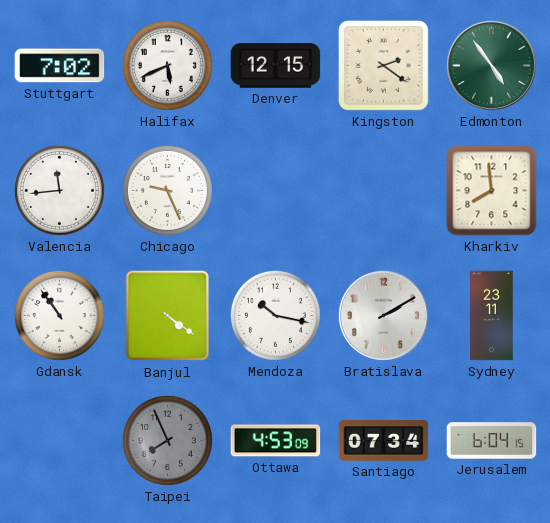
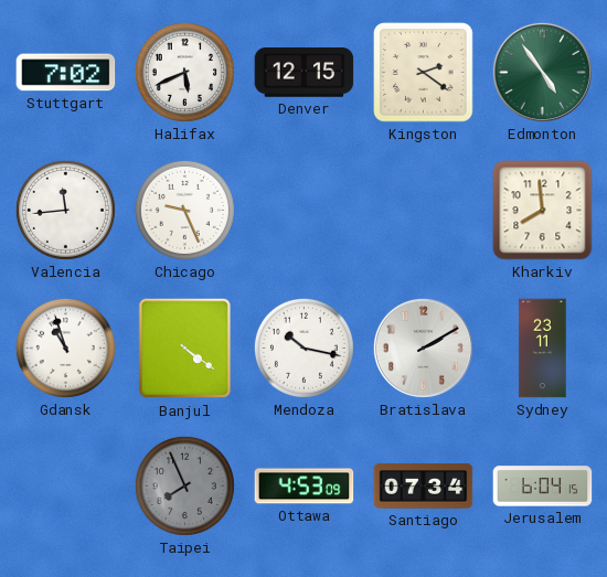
Gdansk: 10:54 -> 10:57 (65, 348)
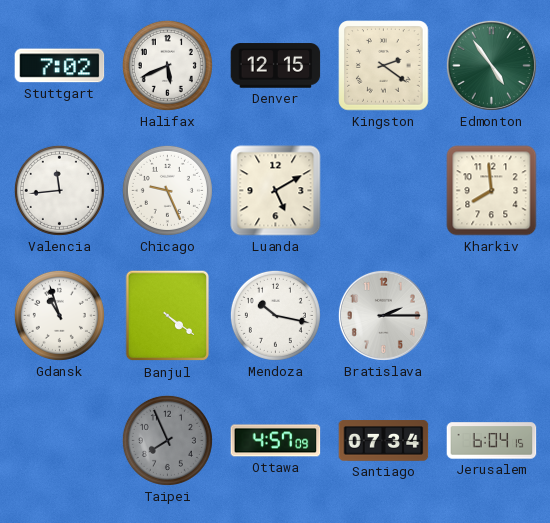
Luanda: none -> 5:10 (276, 191)
Bratislava: 2:10 -> 2:15 (383, 315)
Sydney: 23:11 -> none (543, 349)
Ottawa: 4:53 -> 4:57 (276, 441)
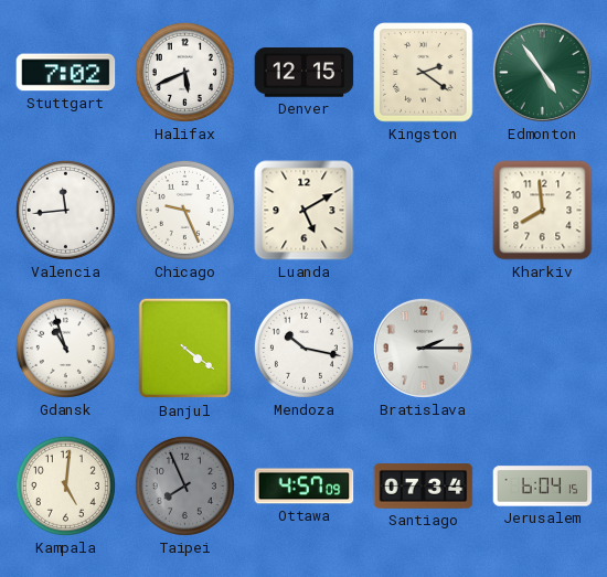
Kampala: none -> 5:01 (65, 485)
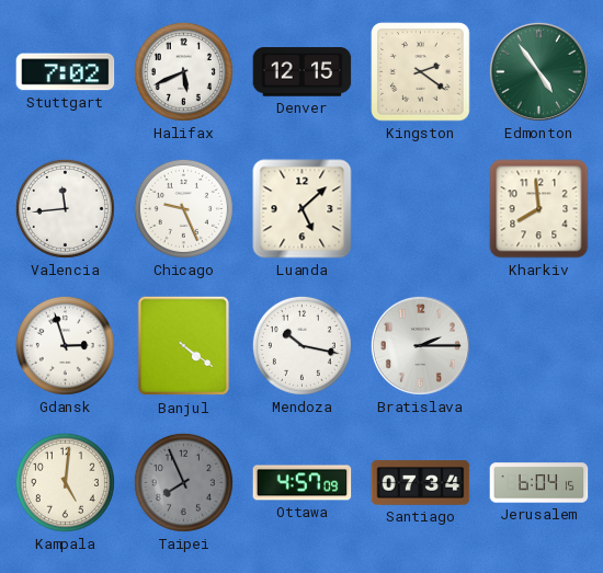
Luanda: 5:10 -> 5:08 (303, 209)
Gdansk: 10:57 -> 2:57 (65, 345)
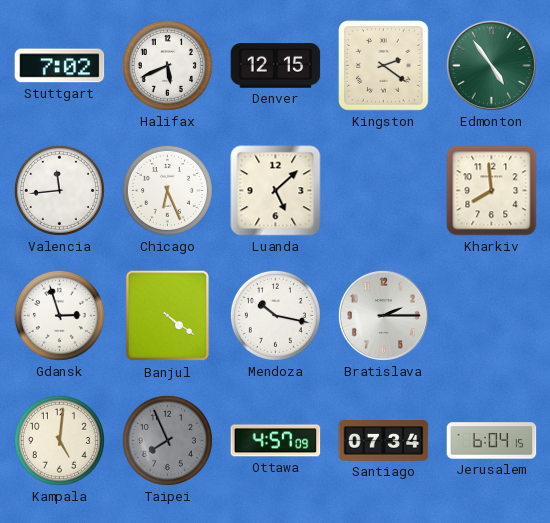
Chicago: 9:26 -> 6:26 (167, 190)
